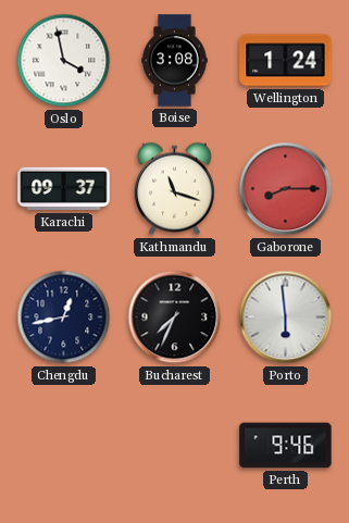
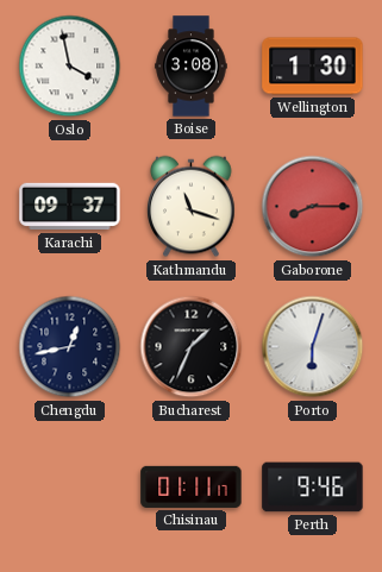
Wellington: 1:24 -> 1:30 (313, 67)
Bucharest: 7:34 -> 1:34 (192, 347)
Porto: 5:59 -> 6:03 (313, 347)
Chisinau: none -> 01:11 (192, 486)
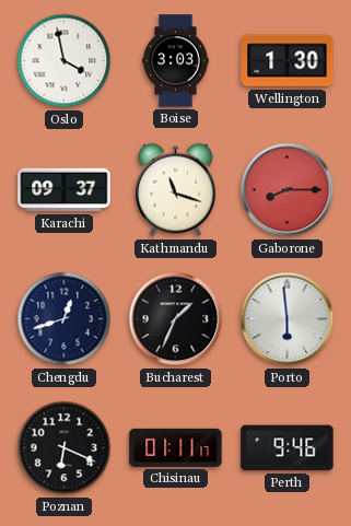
Boise: 3:08 -> 3:03 (176, 61)
Chengdu: 12:43 -> 12:42 (65, 319)
Porto: 6:03 -> 5:59 (288, 319)
Poznan: none -> 6:19 (65, 448)
